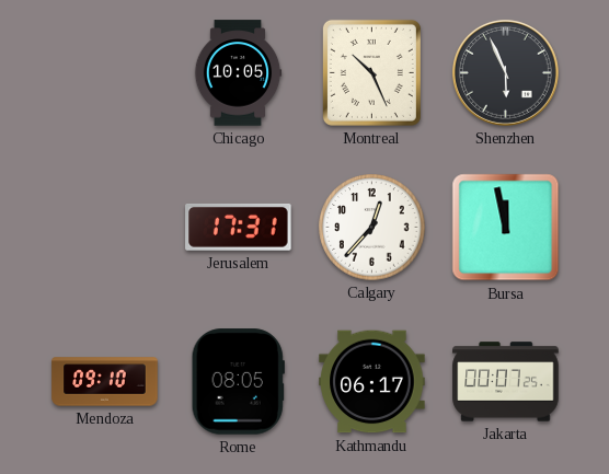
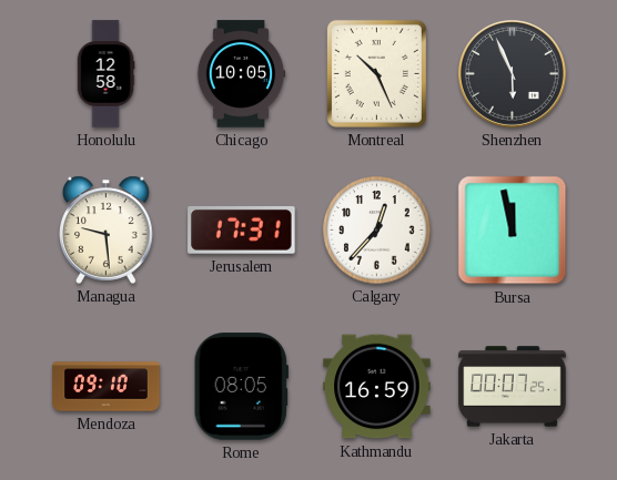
Honolulu: none -> 12:58 (105, 74)
Managua: none -> 9:29 (107, 229)
Kathmandu: 06:17 -> 16:59 (377, 387)
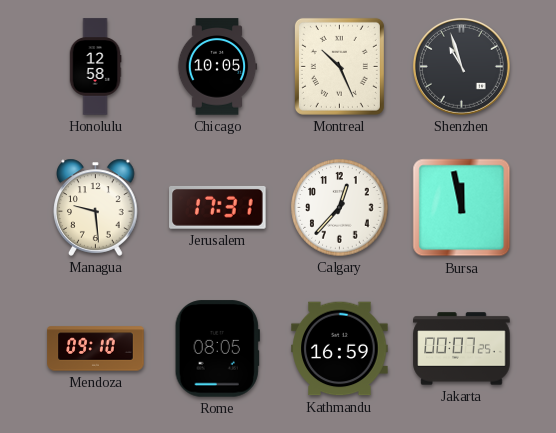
Shenzhen: 5:56 -> 10:57 (461, 66)
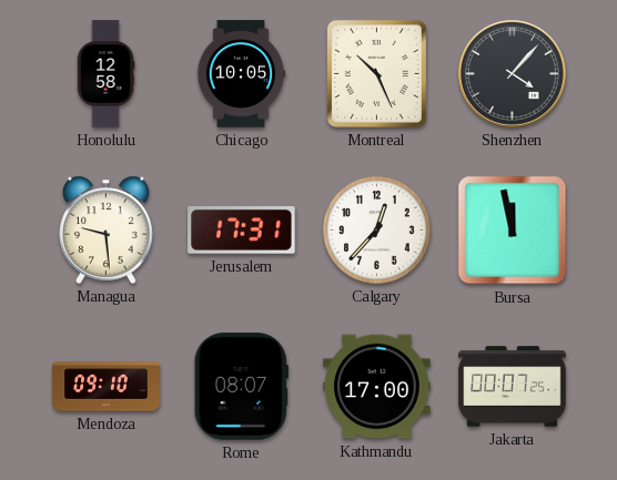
Shenzhen: 10:57 -> 4:07 (512, 73)
Rome: 08:05 -> 08:07 (241, 387)
Kathmandu: 16:59 -> 17:00 (377, 387)
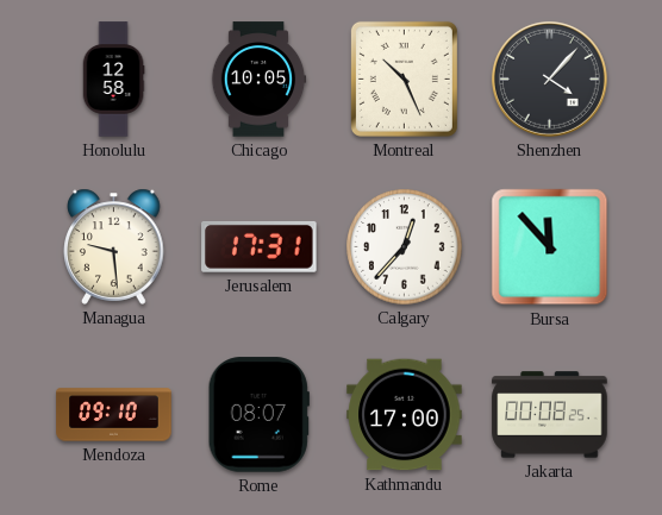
Bursa: 11:58 -> 11:53 (550, 247)
Jakarta: 00:07 -> 00:08 (550, 415)
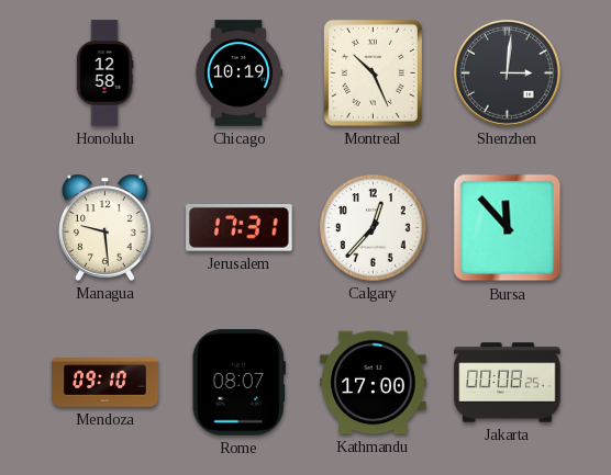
Chicago: 10:05 -> 10:19 (238, 73)
Shenzhen: 4:07 -> 3:01 (507, 72)
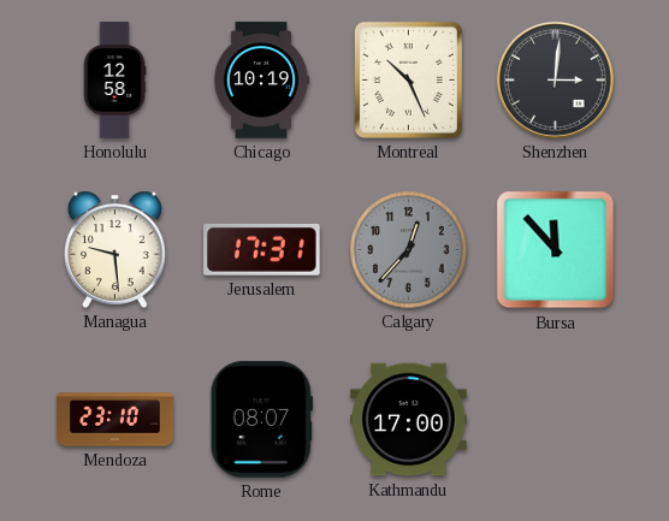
Calgary dial: white -> grey (409, 250)
Mendoza: 09:10 -> 23:10 (116, 420)
Jakarta: 00:08 -> none (508, 383)
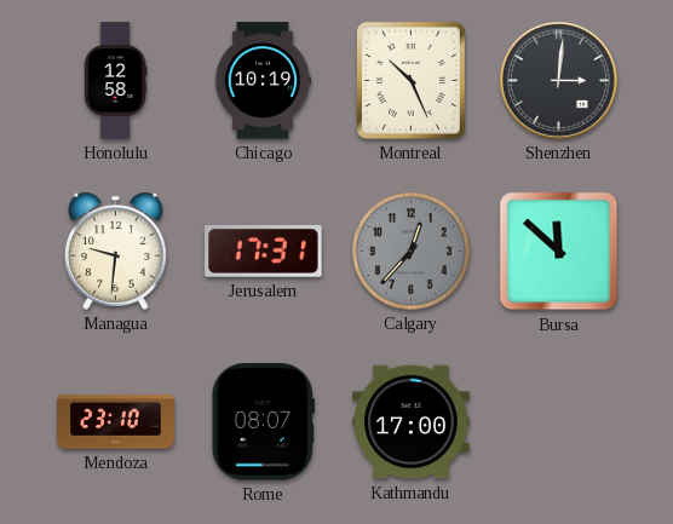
Managua: 9:29 -> 9:31 (116, 251)
Bursa: 11:53 -> 11:52 (559, 252)
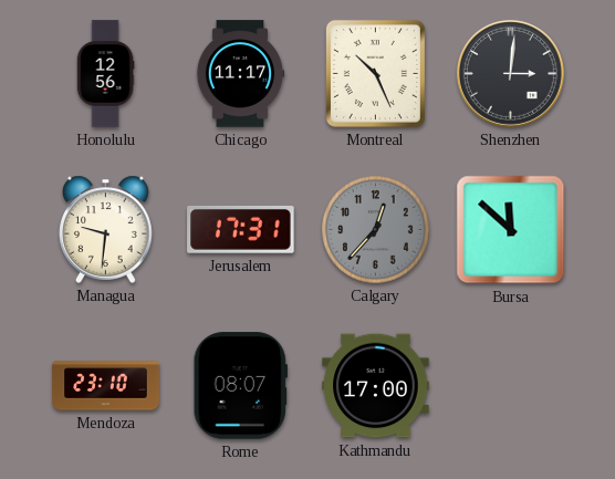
Honolulu: 12:58 -> 12:56 (105, 74)
Chicago: 10:19 -> 11:17 (240, 74)
